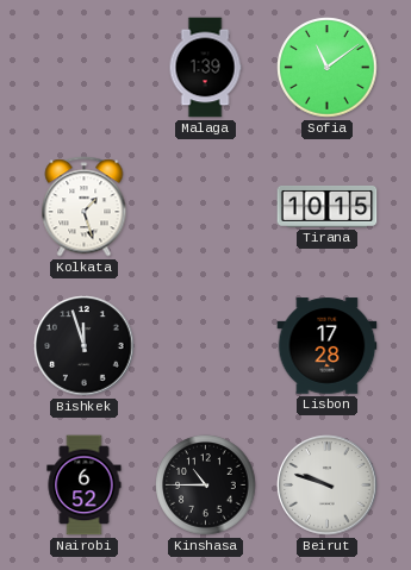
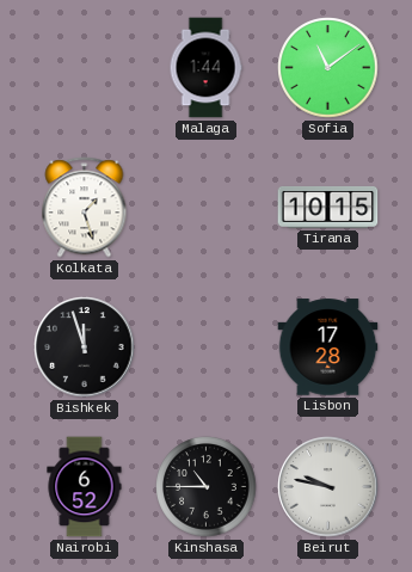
Malaga: 1:39 -> 1:44 (205, 68)
Beirut: 9:48 -> 9:47 (328, 487)
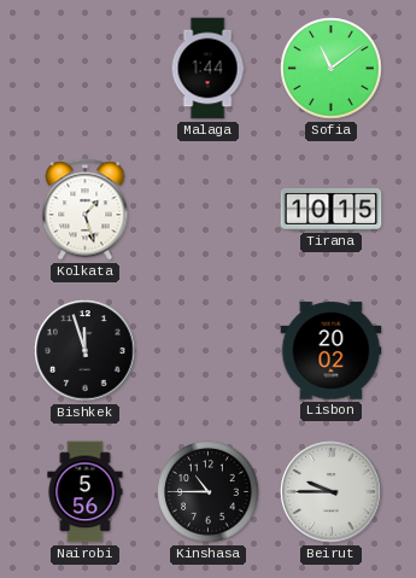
Lisbon: 17:28 -> 20:02 (332, 351)
Nairobi: 6:52 -> 5:56 (86, 492)
Beirut: 9:47 -> 9:45 (332, 492)
